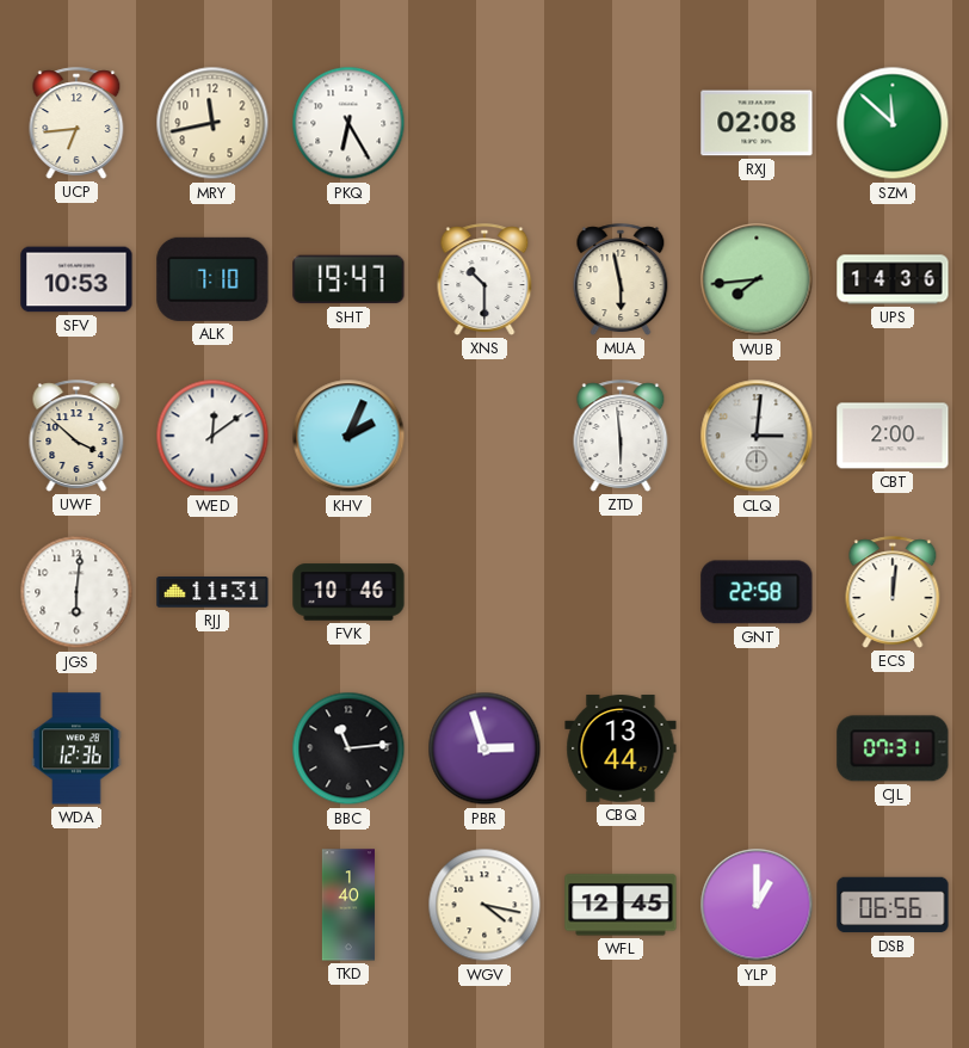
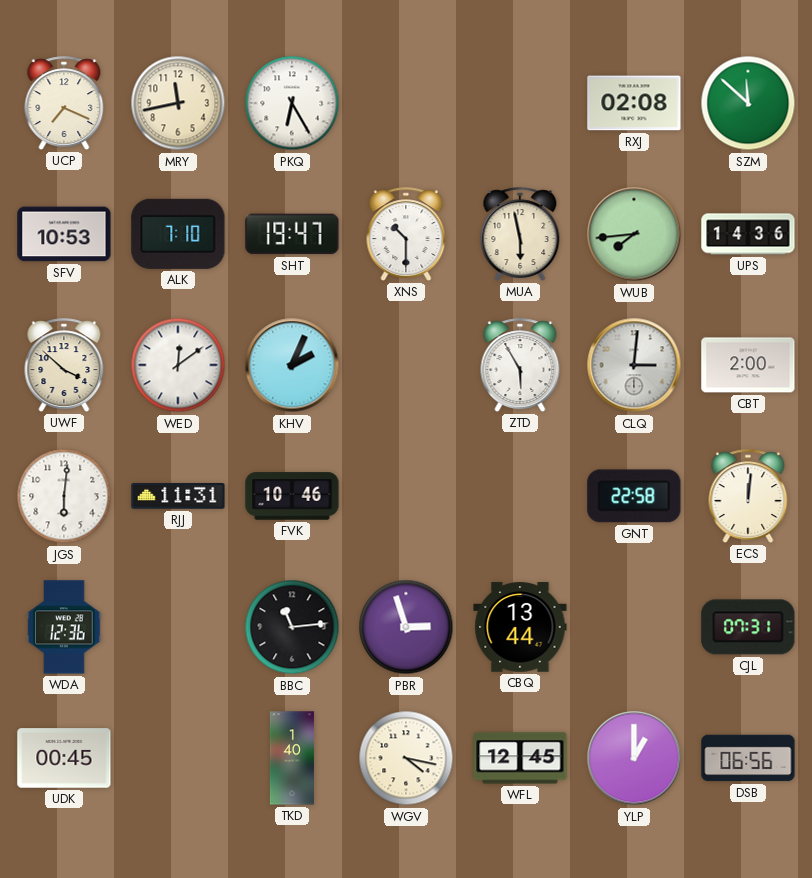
UCP: 6:44 -> 7:19 (64, 103)
ZTD: 5:59 -> 5:55 (520, 365)
UDK: none -> 00:45 (64, 758)
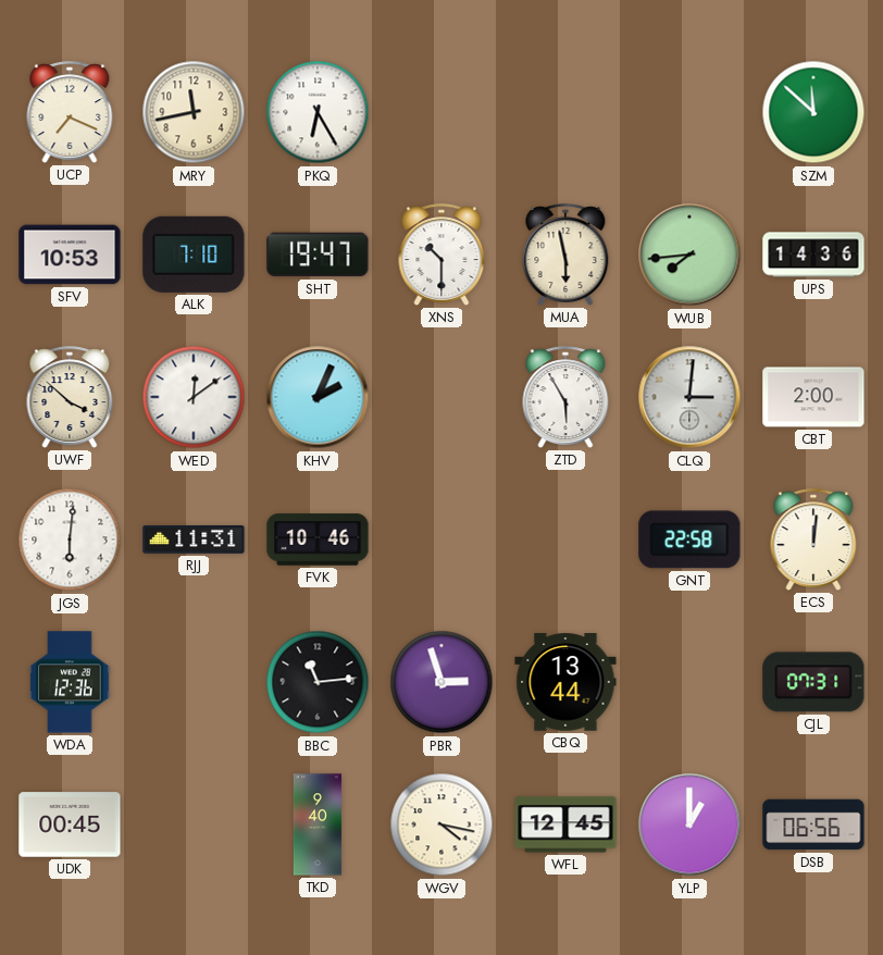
RXJ: 02:08 -> none (634, 103)
TKD: 1:40 -> 9:40 (318, 824)
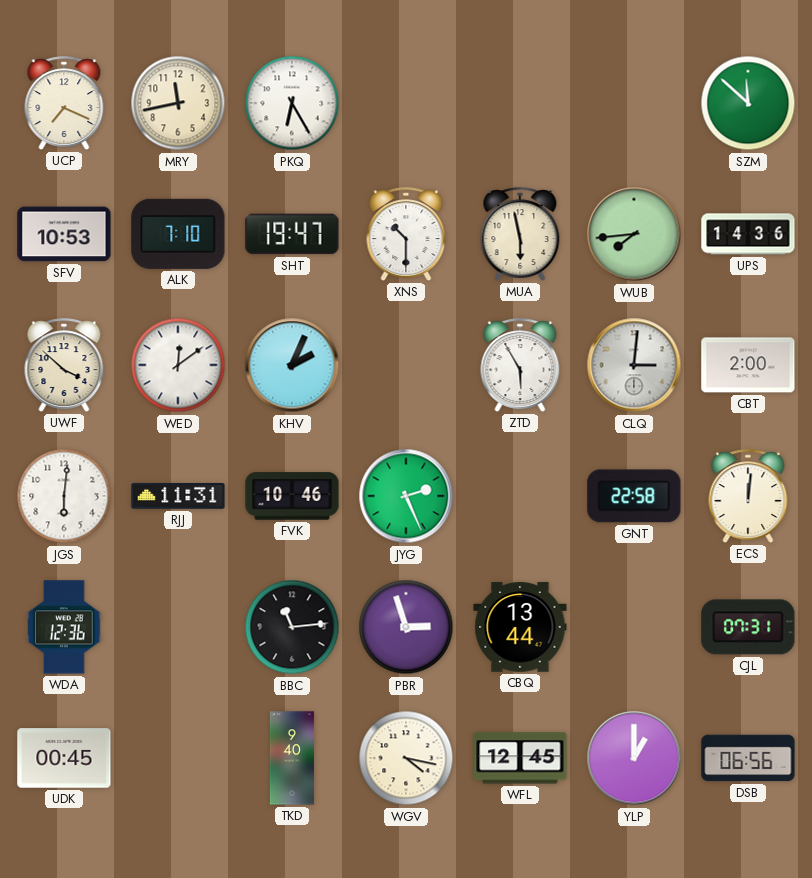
JYG: none -> 2:26 (406, 496)
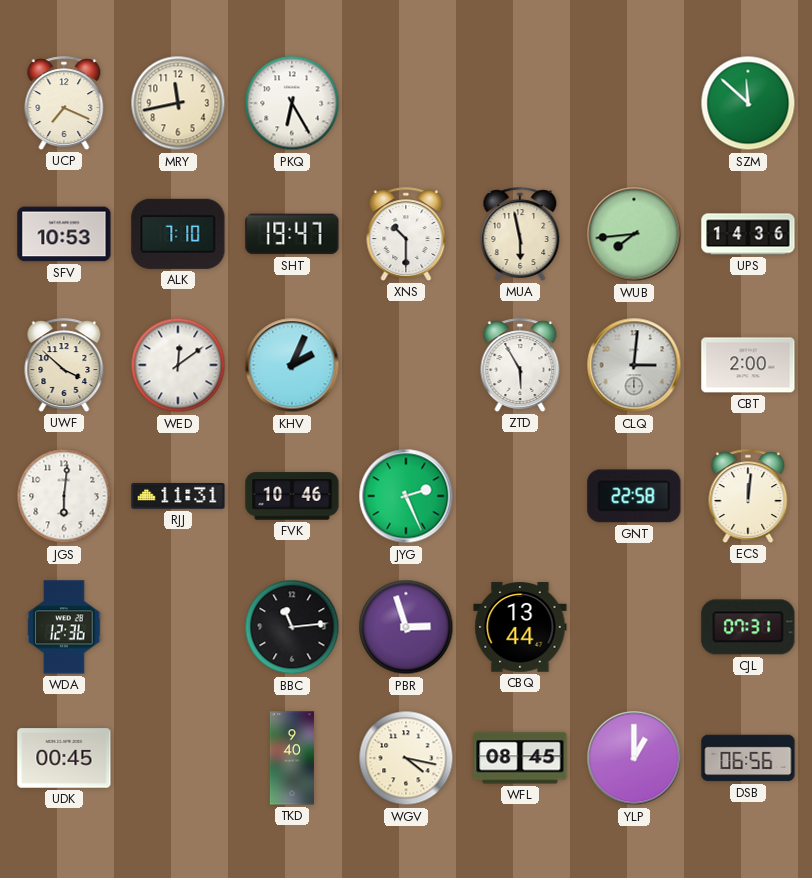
WFL: 12:45 -> 08:45 (520, 758)
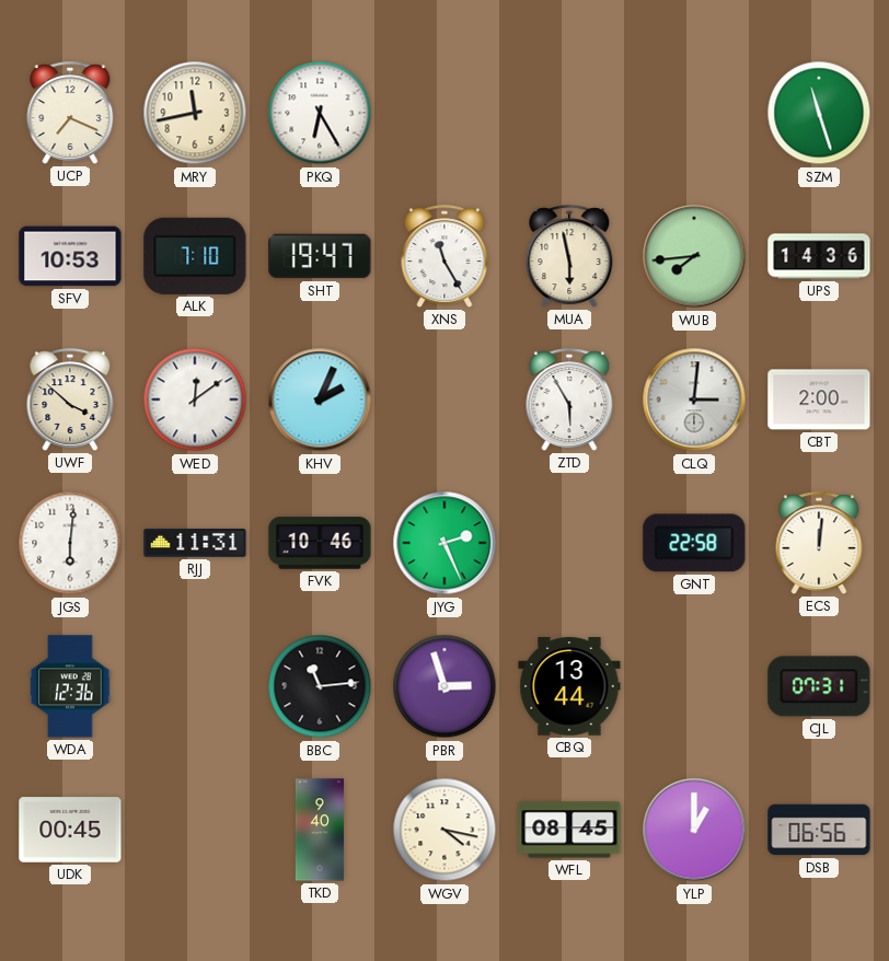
SZM: 11:52 -> 11:27 (819, 113)
XNS: 10:30 -> 11:25 (444, 256)
